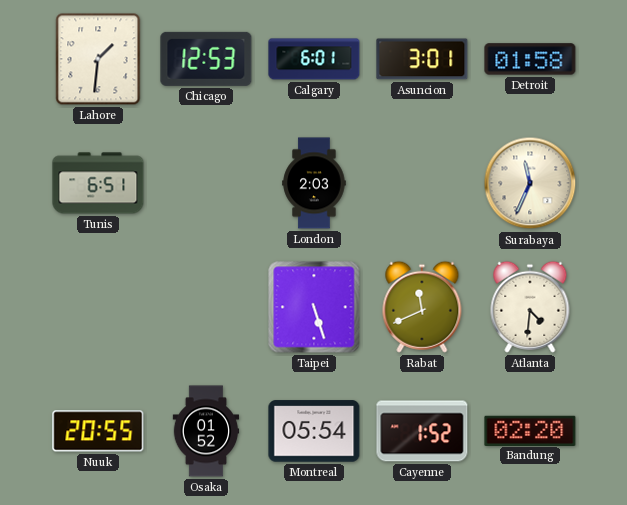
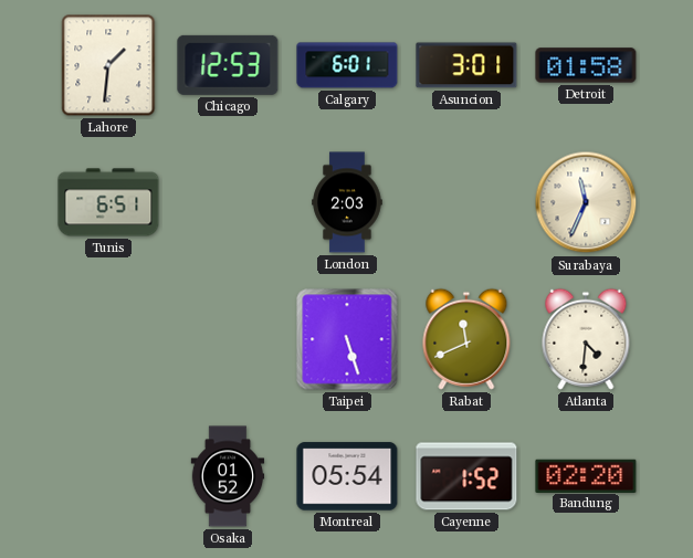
Nuuk: 20:55 -> none (98, 431)
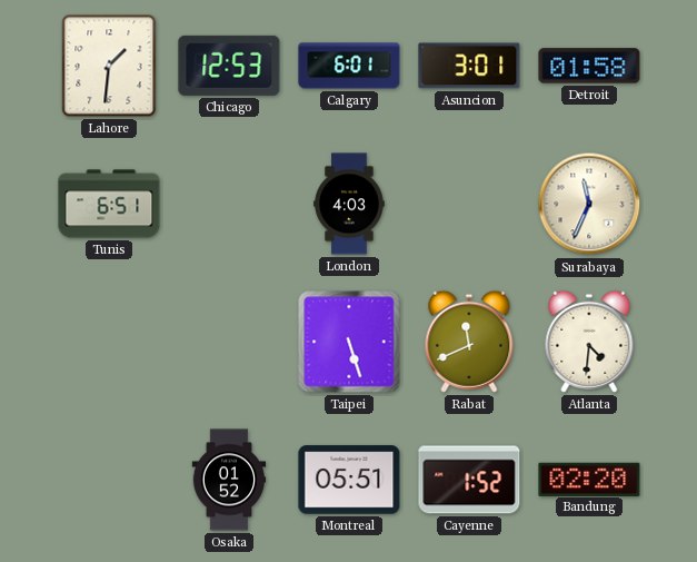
London: 2:03 -> 4:03 (349, 204)
Montreal: 05:54 -> 05:51 (349, 480)
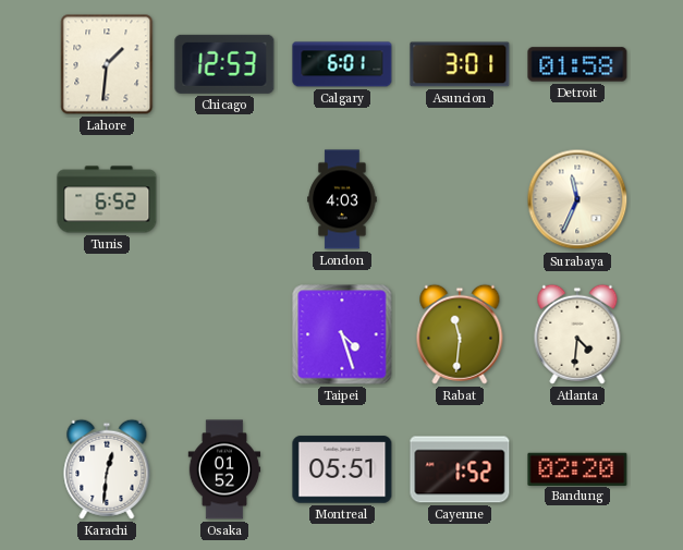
Tunis: 6:51 -> 6:52 (107, 199)
Taipei: 5:27 -> 4:27 (342, 334)
Rabat: 11:41 -> 11:31 (460, 334)
Karachi: none -> 12:31 (107, 469)
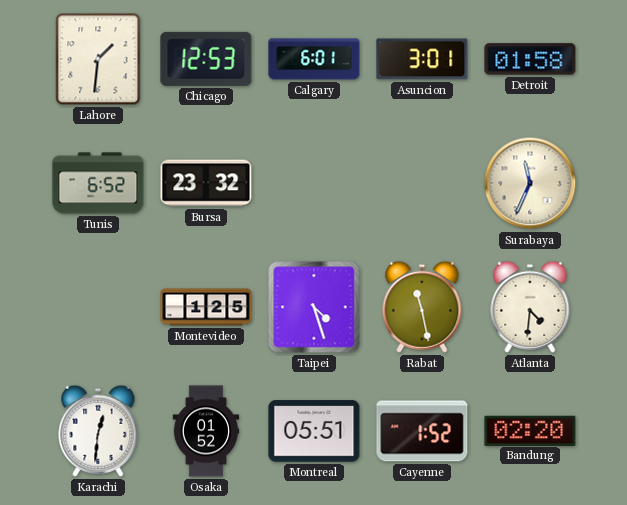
Bursa: none -> 23:32 (206, 183)
London: 4:03 -> none (342, 199)
Montevideo: none -> 1:25 (206, 307)
Rabat: 11:31 -> 11:28 (422, 307)
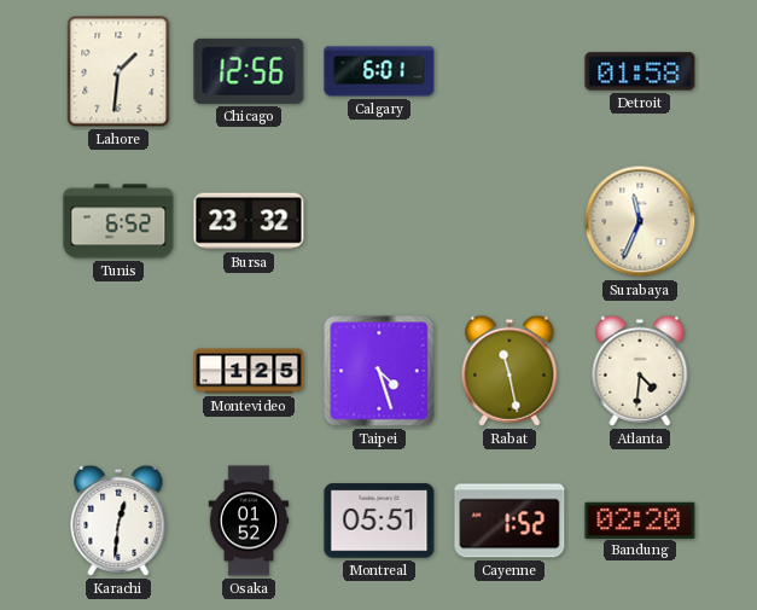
Chicago: 12:53 -> 12:56 (249, 71)
Asuncion: 3:01 -> none (422, 59)
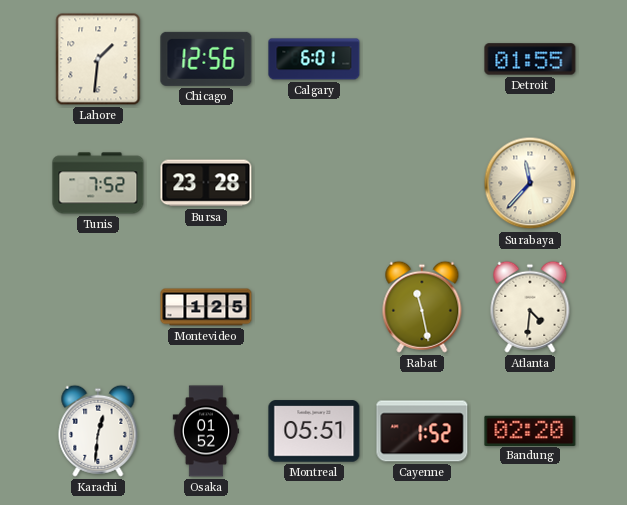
Detroit: 01:58 -> 01:55 (530, 59)
Tunis: 6:52 -> 7:52 (98, 183)
Bursa: 23:32 -> 23:28 (206, 183)
Surabaya: 11:34 -> 11:37 (530, 183)
Taipei: 4:27 -> none (379, 371)
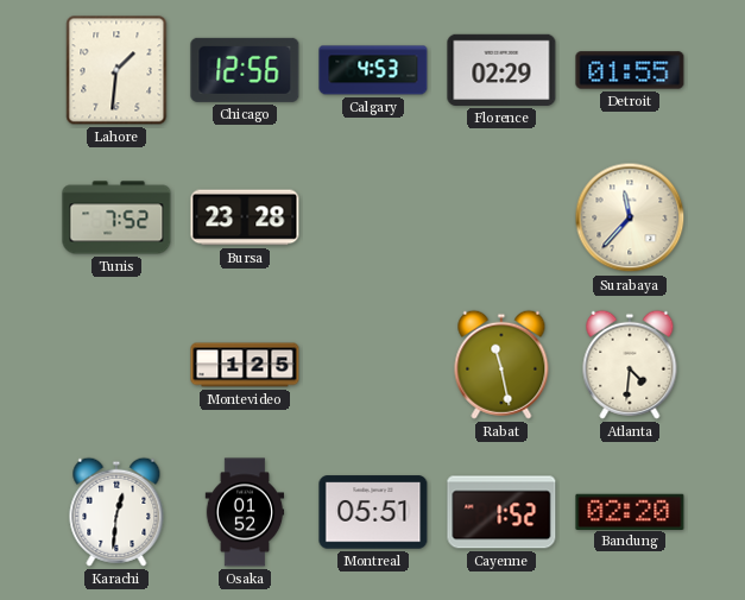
Calgary: 6:01 -> 4:53 (373, 70)
Florence: none -> 02:29 (501, 70)
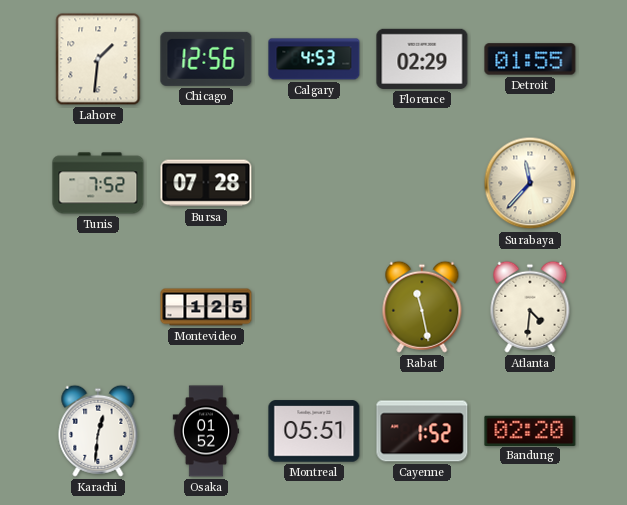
Bursa: 23:28 -> 07:28 (206, 183)
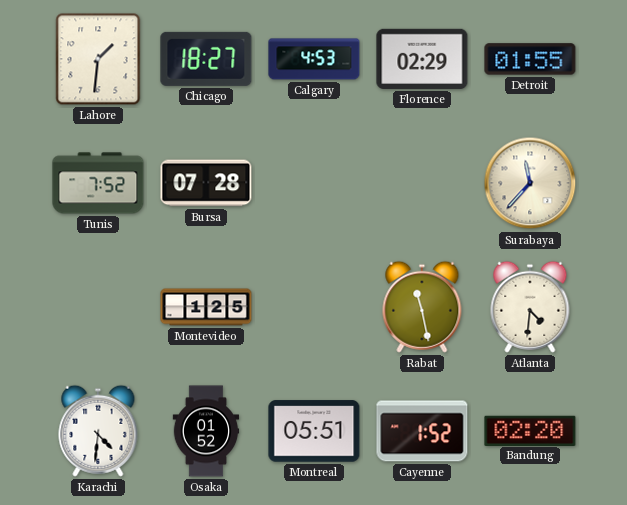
Chicago: 12:56 -> 18:27 (206, 59)
Karachi: 12:31 -> 4:31 (98, 431)
